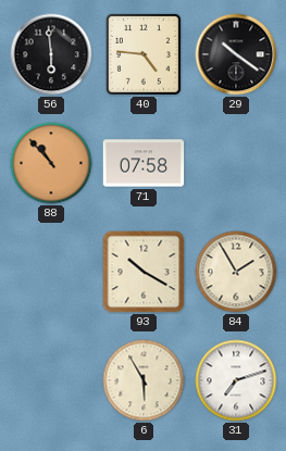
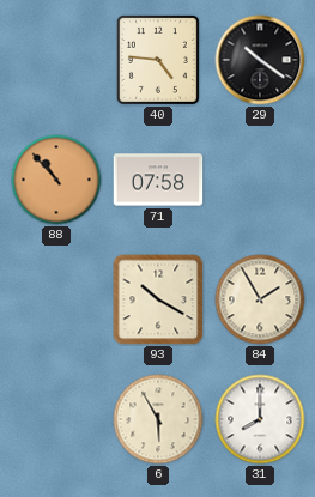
56: 5:59 -> none (51, 54)
31: 7:12 -> 8:00 (260, 419)
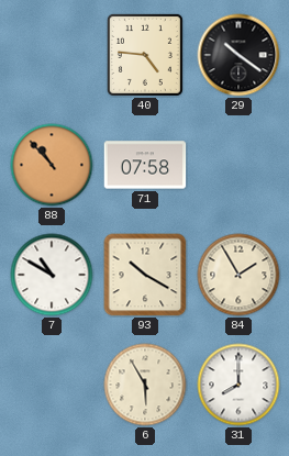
7: none -> 10:50 (52, 275)
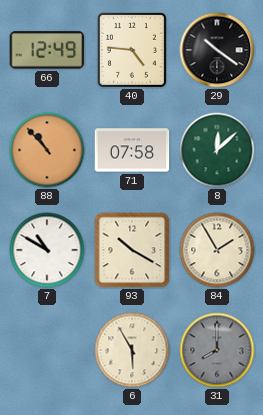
66: none -> 12:49 (47, 50)
8: none -> 12:08 (217, 150)
31 dial: white -> grey (217, 350)
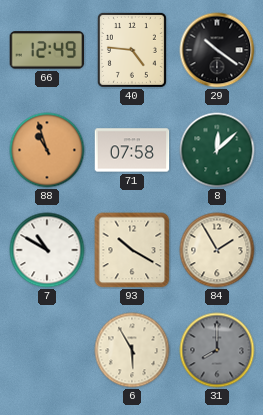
88: 10:53 -> 10:57 (47, 150)
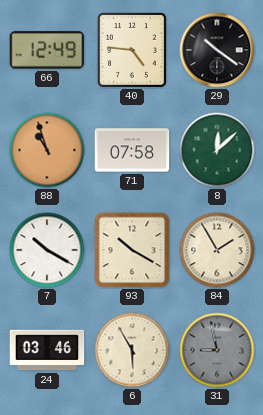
7: 10:50 -> 10:20 (47, 250)
24: none -> 03:46 (47, 350)
31: 8:00 -> 8:58 (217, 350)
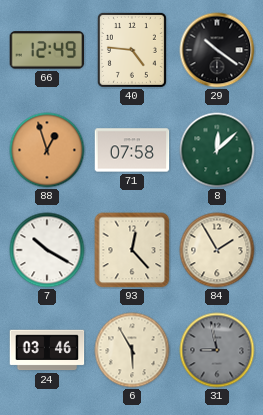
88: 10:57 -> 12:57 (47, 150)
93: 10:20 -> 12:23 (132, 250)
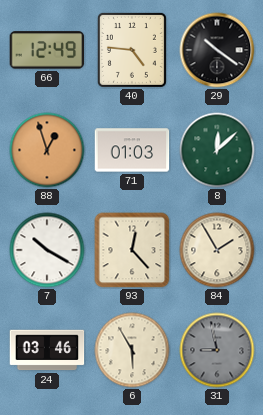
71: 07:58 -> 01:03 (132, 150)
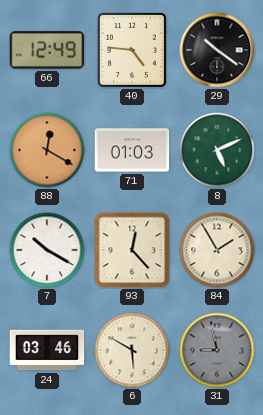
88: 12:57 -> 12:20 (47, 150)
8: 12:08 -> 5:11 (217, 150)
6: 5:55 -> 5:50 (132, 350)
